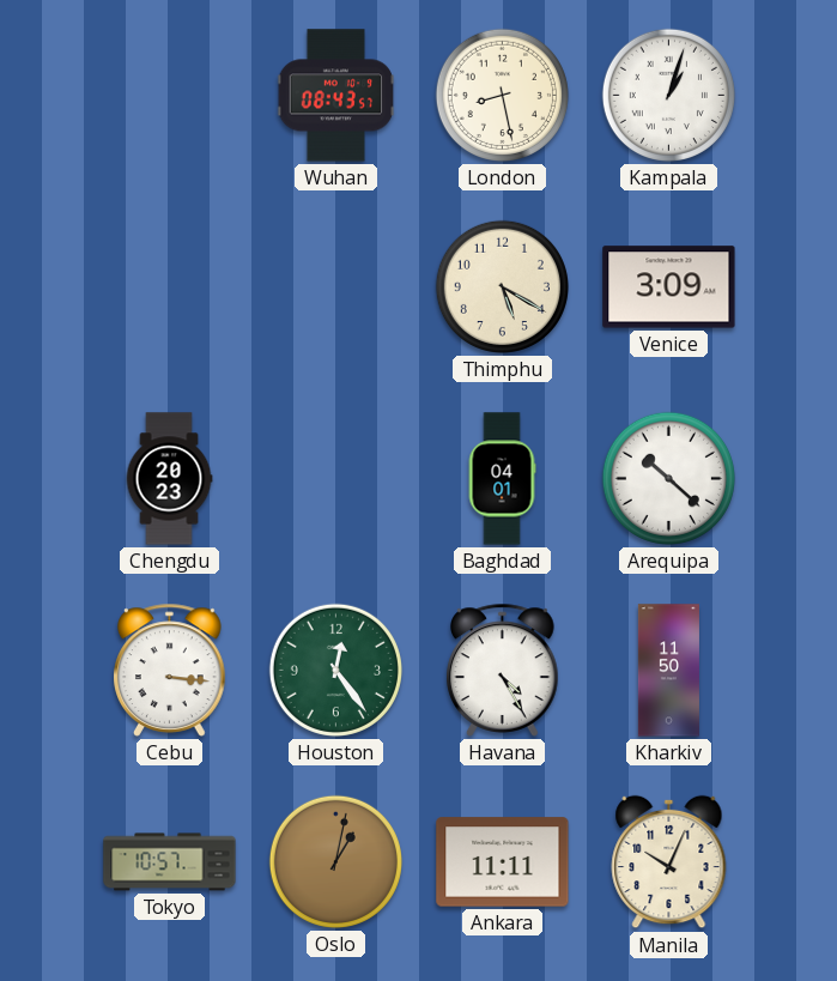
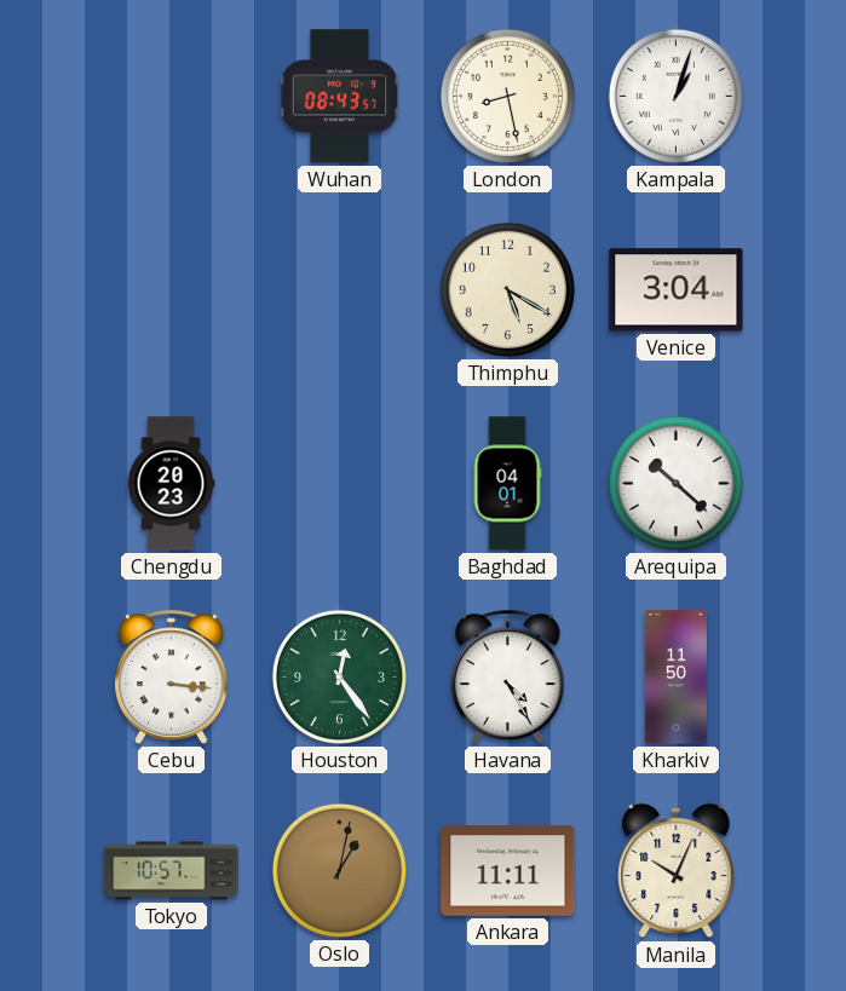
Venice: 3:09 -> 3:04 (677, 290)
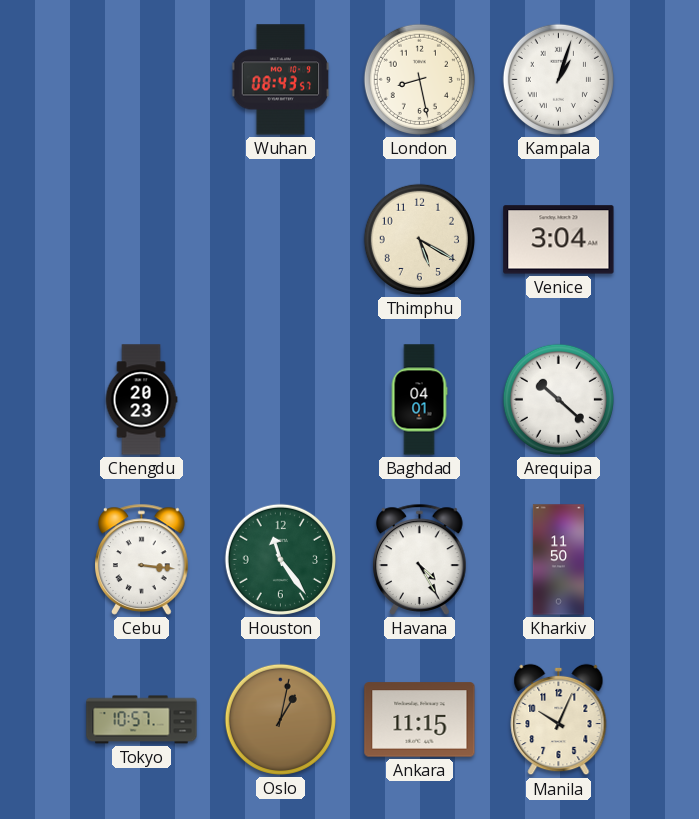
Houston: 12:24 -> 11:24 (280, 559)
Ankara: 11:11 -> 11:15 (420, 720)
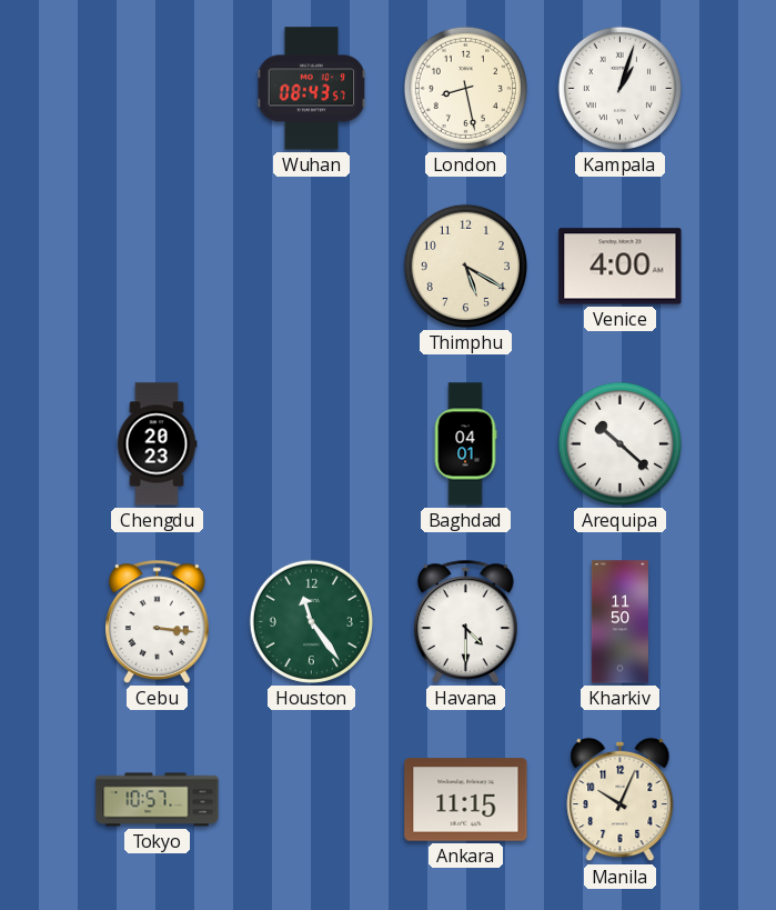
Venice: 3:04 -> 4:00 (621, 267)
Havana: 4:25 -> 4:30 (466, 621)
Oslo: 1:02 -> none (280, 719)
